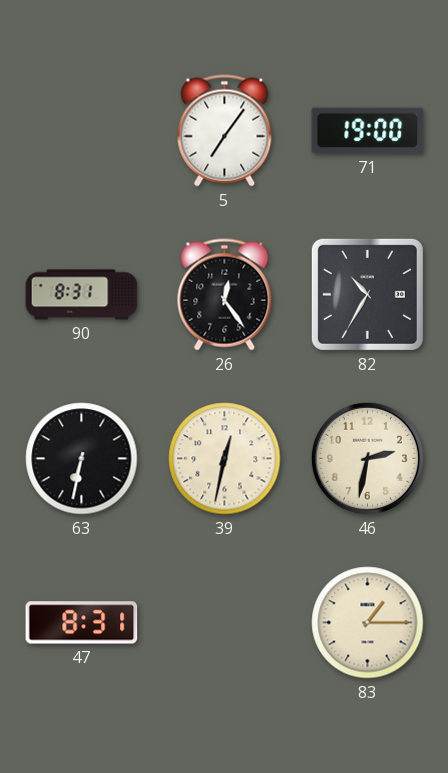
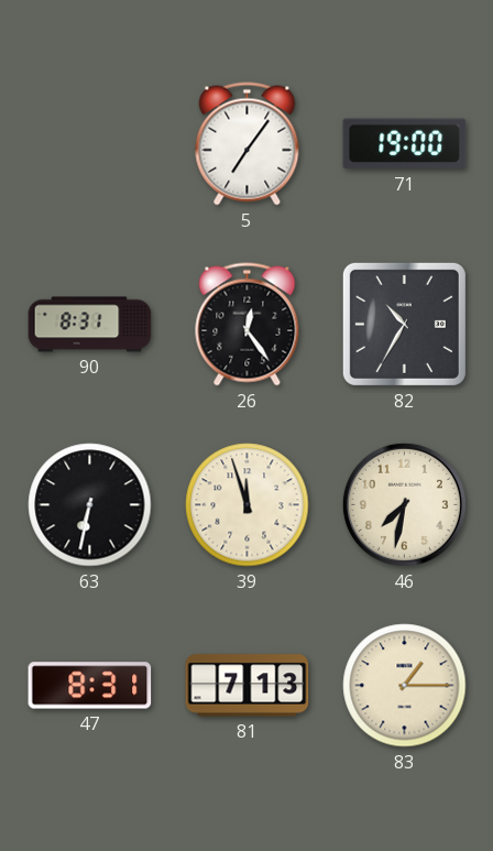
39: 12:32 -> 11:57 (248, 505)
46: 2:32 -> 7:32 (404, 504)
81: none -> 7:13 (248, 686)
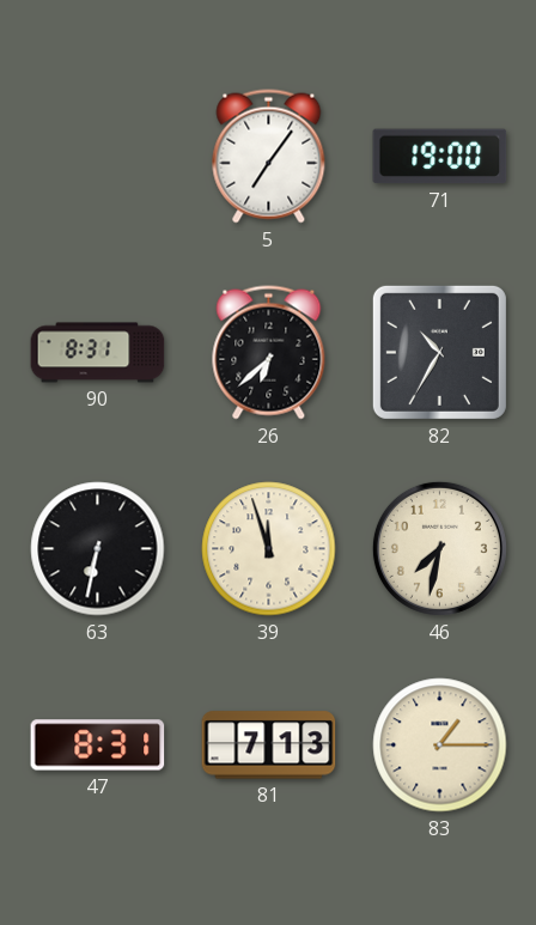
26: 12:24 -> 6:38 (269, 353)
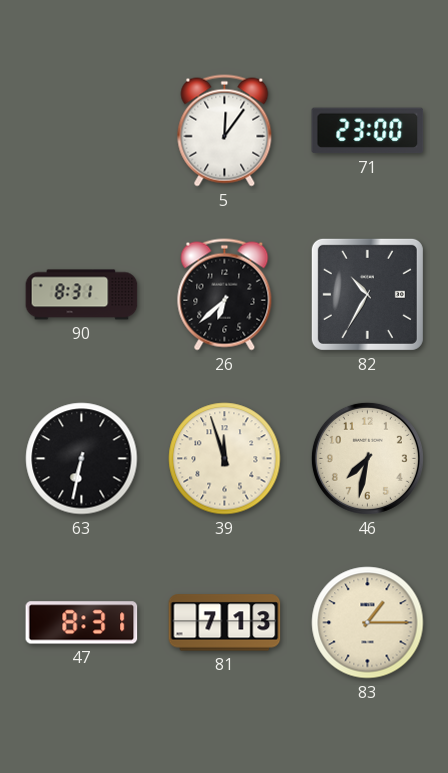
5: 7:06 -> 12:06 (225, 131)
71: 19:00 -> 23:00 (368, 131)
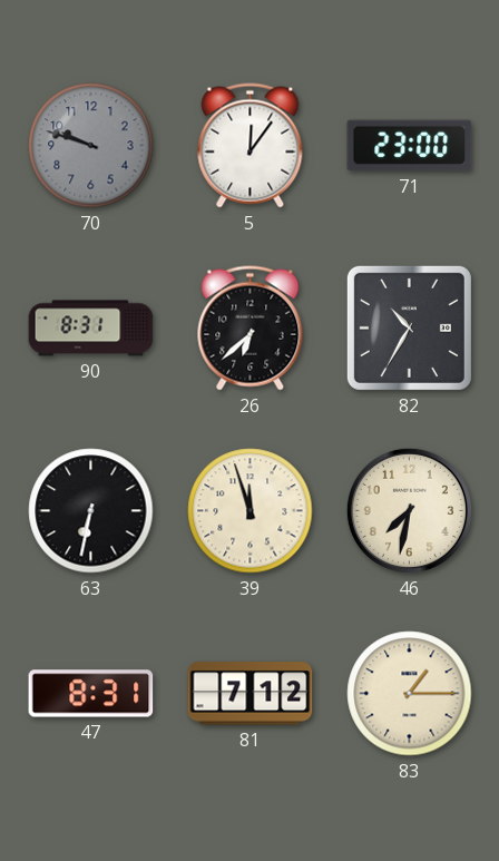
70: none -> 9:48 (91, 146)
81: 7:13 -> 7:12 (251, 694)
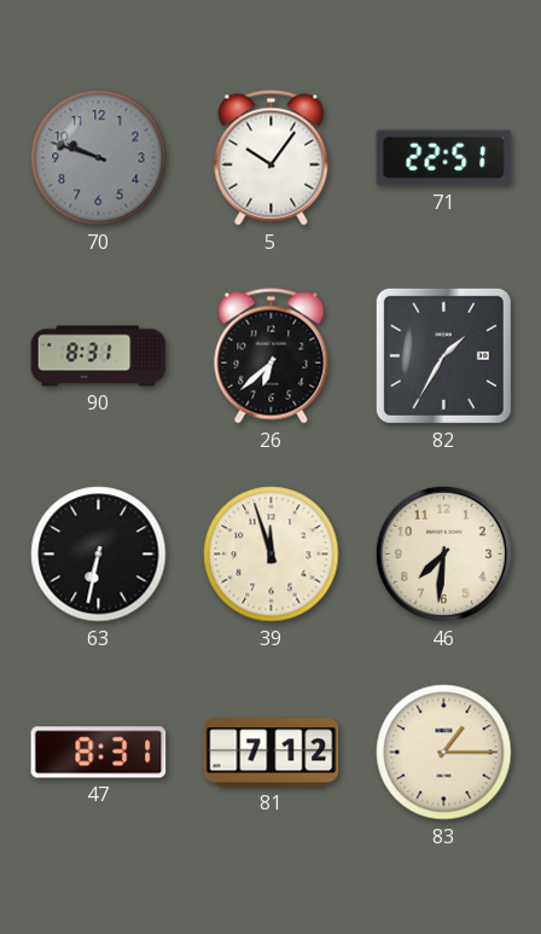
5: 12:06 -> 10:06 (272, 158)
71: 23:00 -> 22:51 (444, 158)
82: 10:35 -> 1:35 (443, 355)
46: 7:32 -> 7:31 (443, 553)
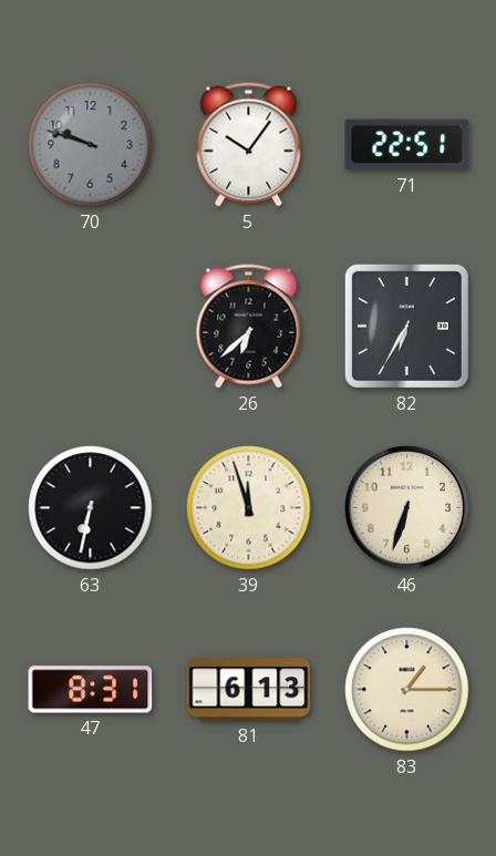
90: 8:31 -> none (99, 356)
82: 1:35 -> 6:35 (406, 326)
46: 7:31 -> 6:33 (406, 507)
81: 7:12 -> 6:13 (249, 690)
